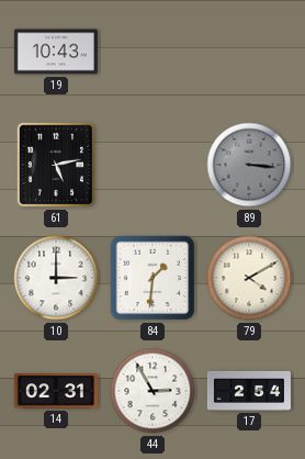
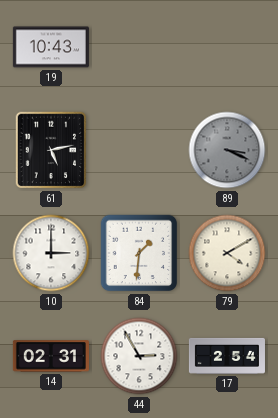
89: 3:16 -> 3:19 (227, 150)
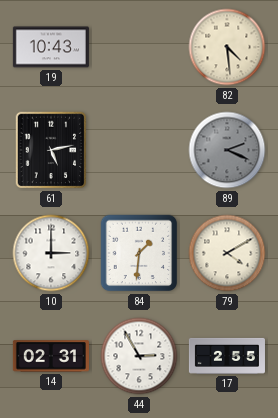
82: none -> 4:29 (227, 47)
89: 3:19 -> 2:19 (227, 150)
17: 2:54 -> 2:55 (227, 356)
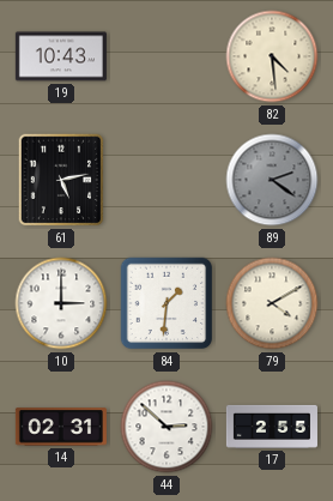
89: 2:19 -> 2:21 (272, 180)
44: 2:55 -> 2:52 (166, 427)
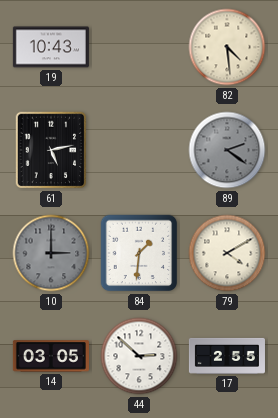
10 dial: white -> grey (51, 253)
14: 02:31 -> 03:05 (51, 356)
